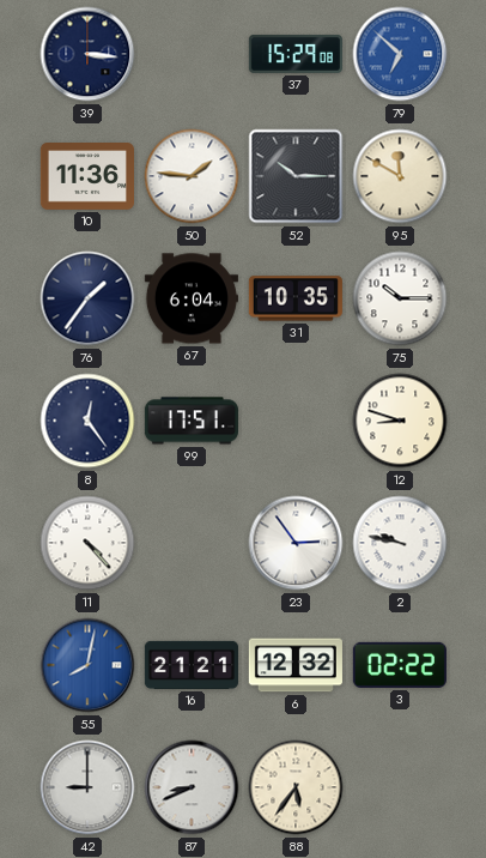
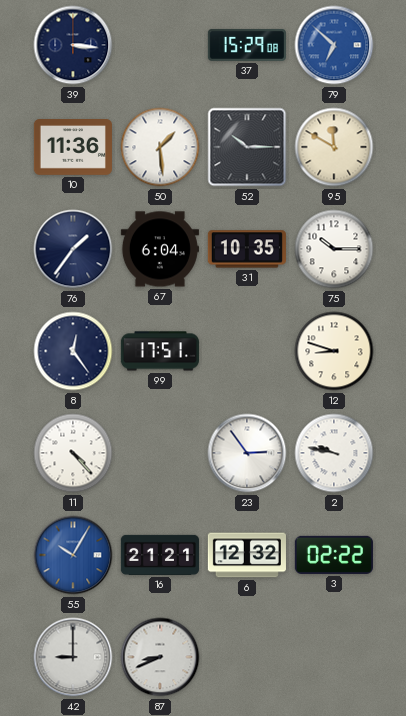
50: 1:46 -> 1:29 (160, 147)
55: 8:02 -> 10:05 (73, 555)
88: 5:36 -> none (296, 787)
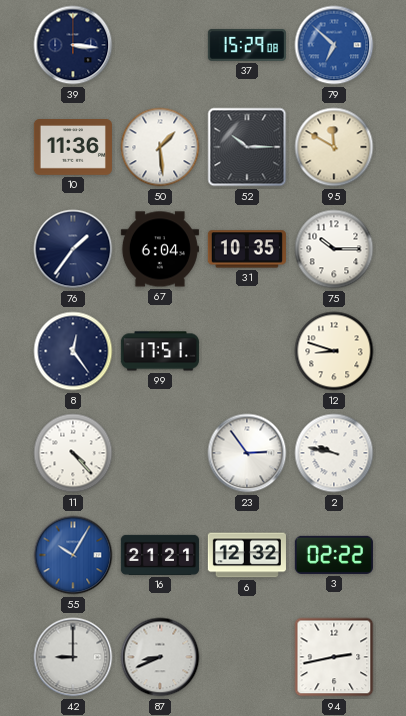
94: none -> 2:43 (334, 657)
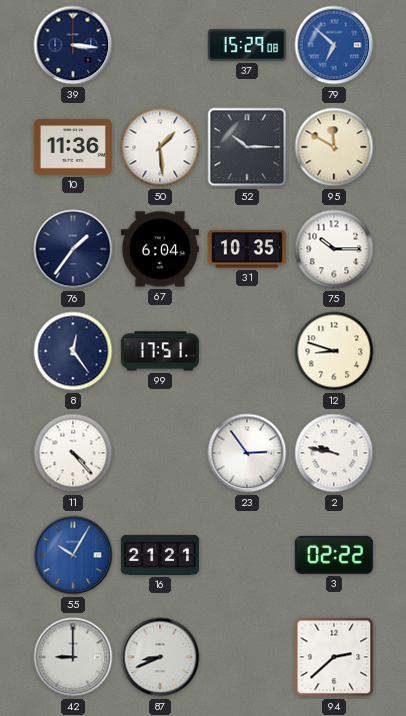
6: 12:32 -> none (247, 555)
94: 2:43 -> 2:38 (334, 657)
